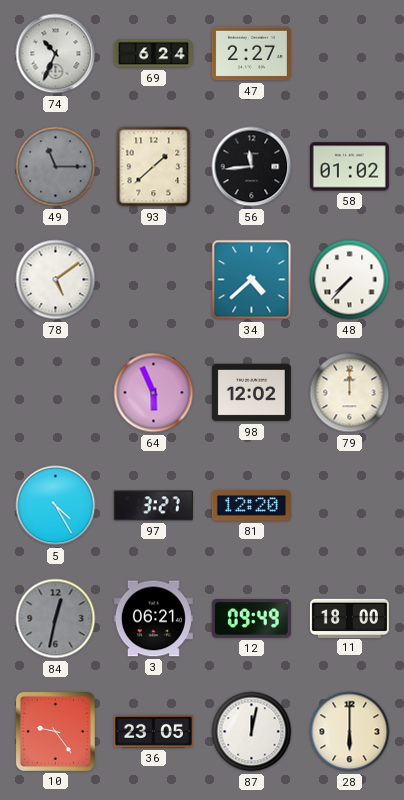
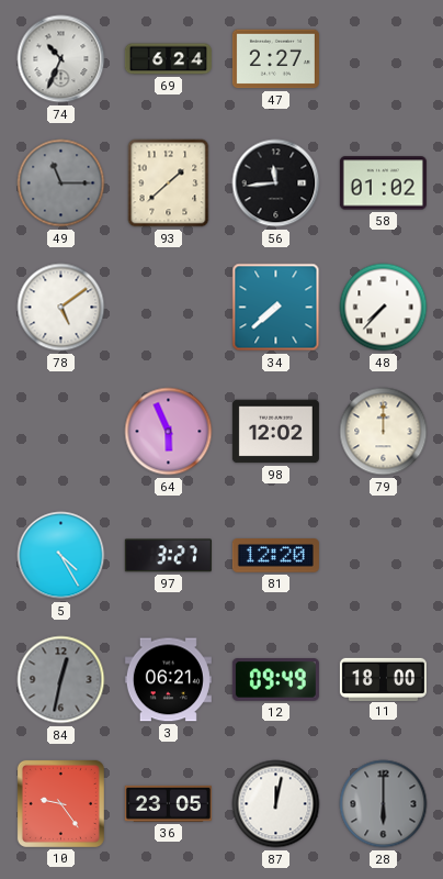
34: 4:38 -> 7:38 (276, 308)
28 dial: cream -> grey (384, 804)
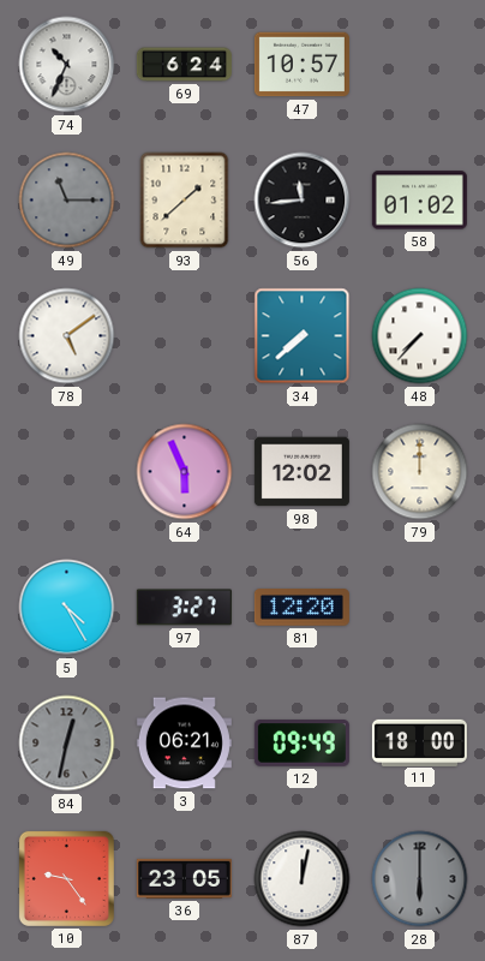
47: 2:27 -> 10:57 (301, 65)
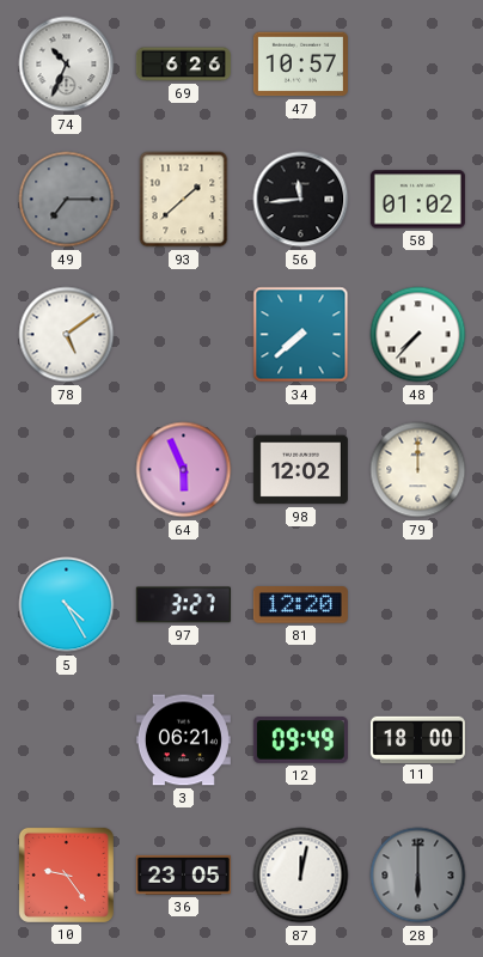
69: 6:24 -> 6:26 (183, 65)
49: 11:15 -> 7:15 (67, 200)
84: 12:32 -> none (67, 744)
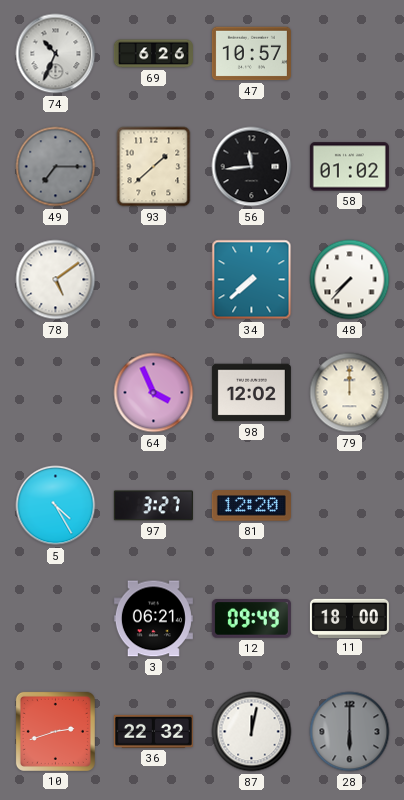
64: 5:56 -> 3:56 (154, 393)
10: 9:24 -> 2:42 (55, 731)
36: 23:05 -> 22:32 (153, 731)
